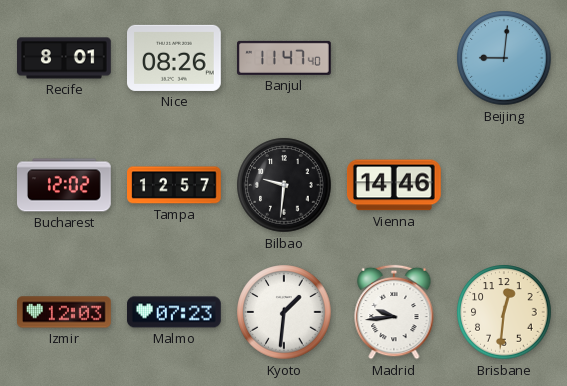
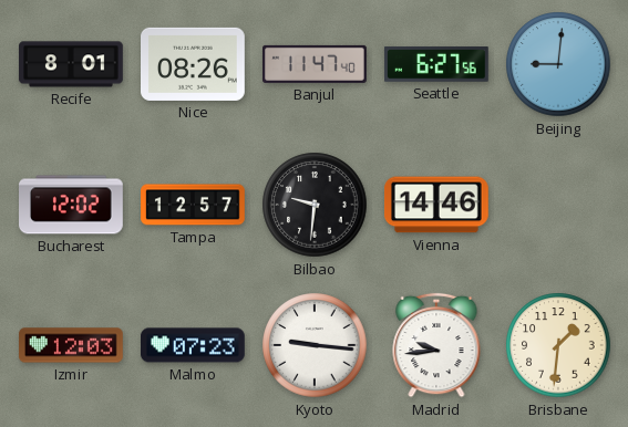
Seattle: none -> 6:27 (436, 65)
Kyoto: 1:31 -> 9:16 (315, 345)
Brisbane: 12:31 -> 1:31 (558, 345)
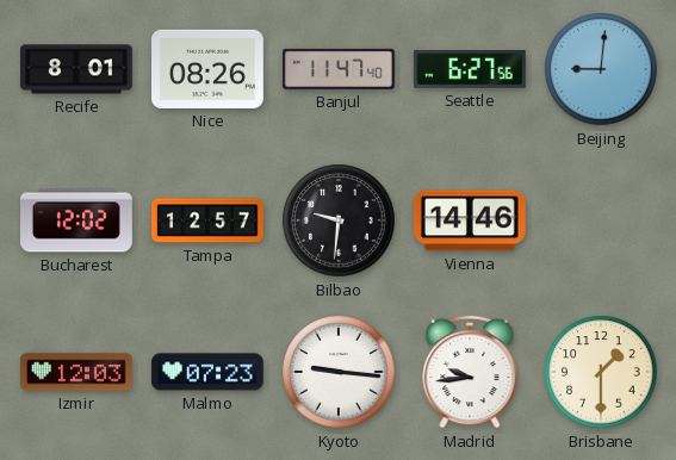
Brisbane: 1:31 -> 1:30 (601, 372)
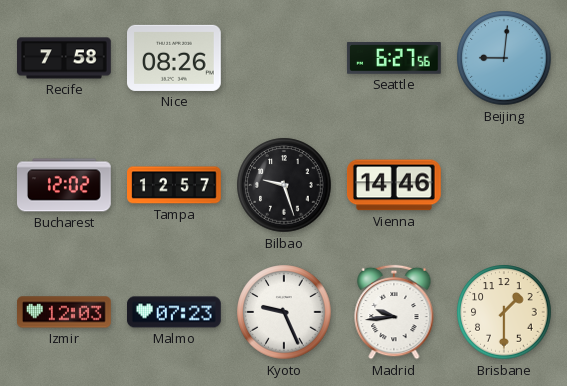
Recife: 8:01 -> 7:58 (65, 58)
Banjul: 11:47 -> none (340, 69)
Bilbao: 9:31 -> 9:27 (284, 185)
Kyoto: 9:16 -> 9:26 (284, 312)
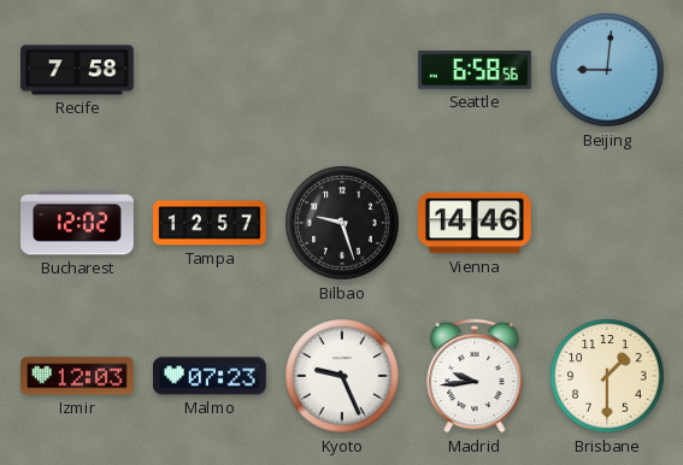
Nice: 08:26 -> none (175, 58)
Seattle: 6:27 -> 6:58 (475, 71)
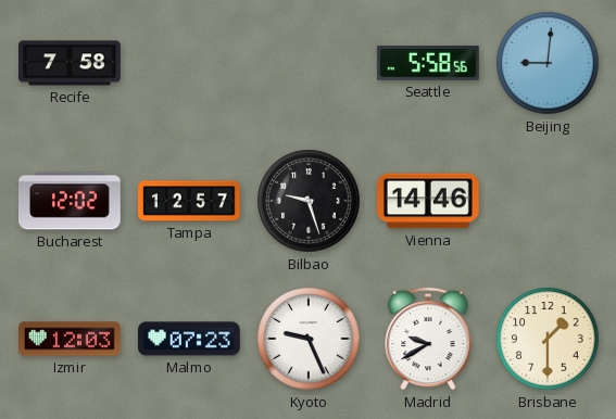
Seattle: 6:58 -> 5:58 (428, 64)
Madrid: 9:44 -> 9:40 (428, 339)
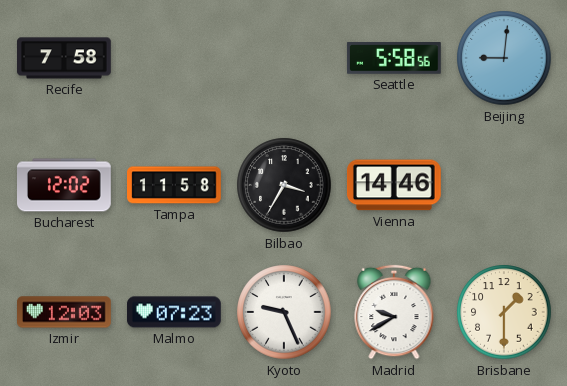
Tampa: 12:57 -> 11:58 (175, 185)
Bilbao: 9:27 -> 3:35 (284, 185)
